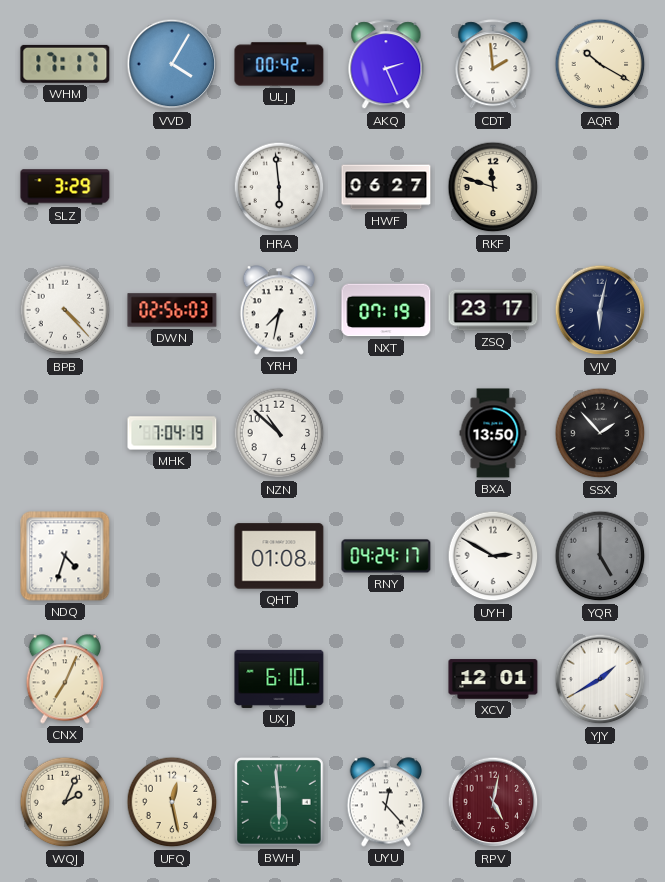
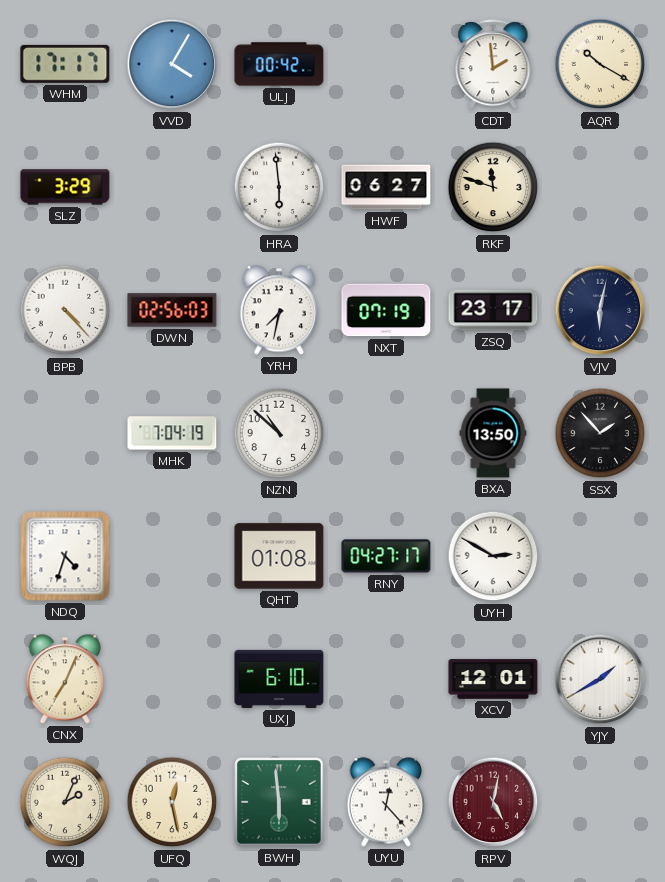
AKQ: 2:26 -> none (386, 65)
RNY: 04:24 -> 04:27 (386, 556)
YQR: 5:00 -> none (600, 556)
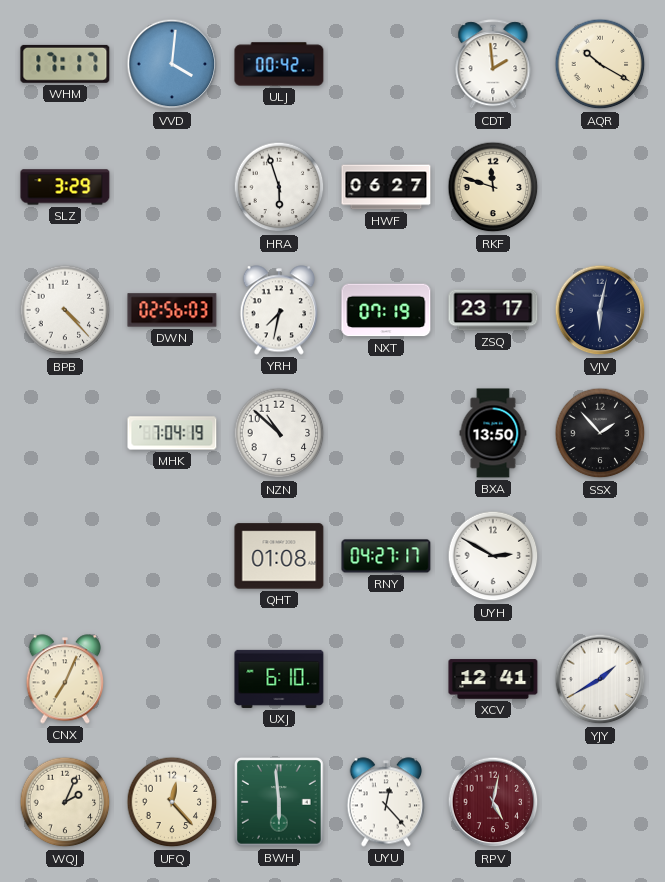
VVD: 4:05 -> 4:01 (172, 64)
HRA: 5:59 -> 5:57 (279, 187)
NDQ: 4:33 -> none (65, 556)
XCV: 12:01 -> 12:41 (493, 679)
UFQ: 12:28 -> 12:23 (172, 802)
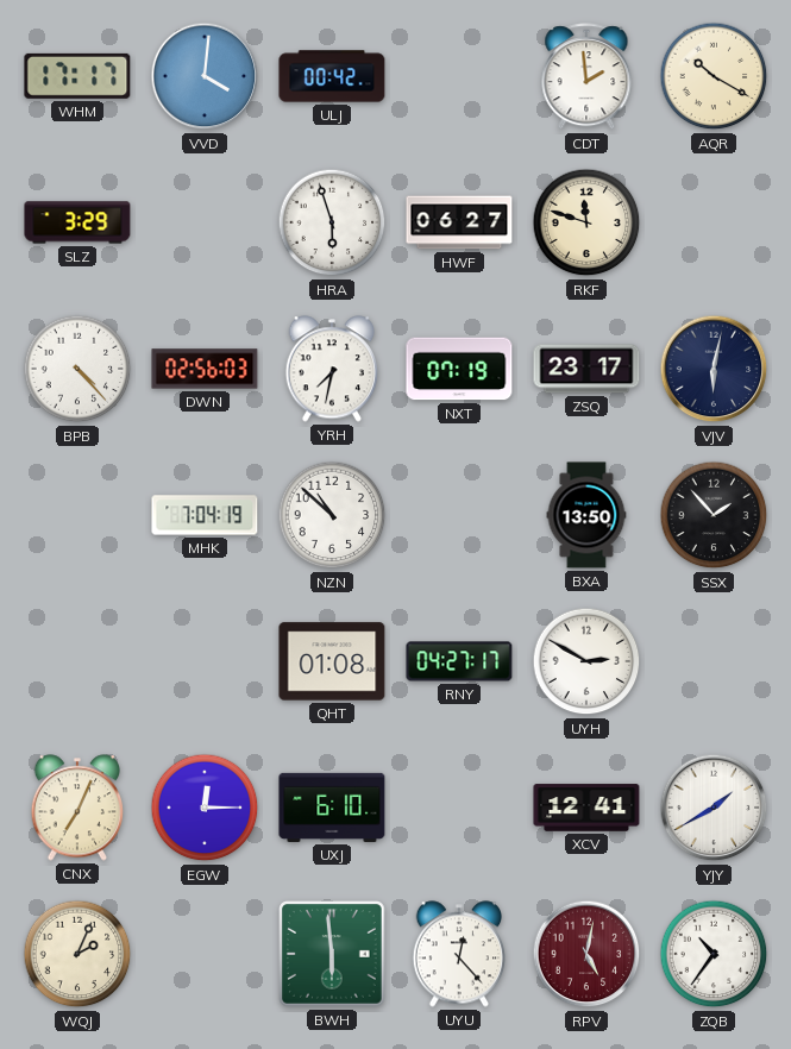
EGW: none -> 12:15 (205, 808)
UFQ: 12:23 -> none (172, 802)
ZQB: none -> 10:36 (714, 954)
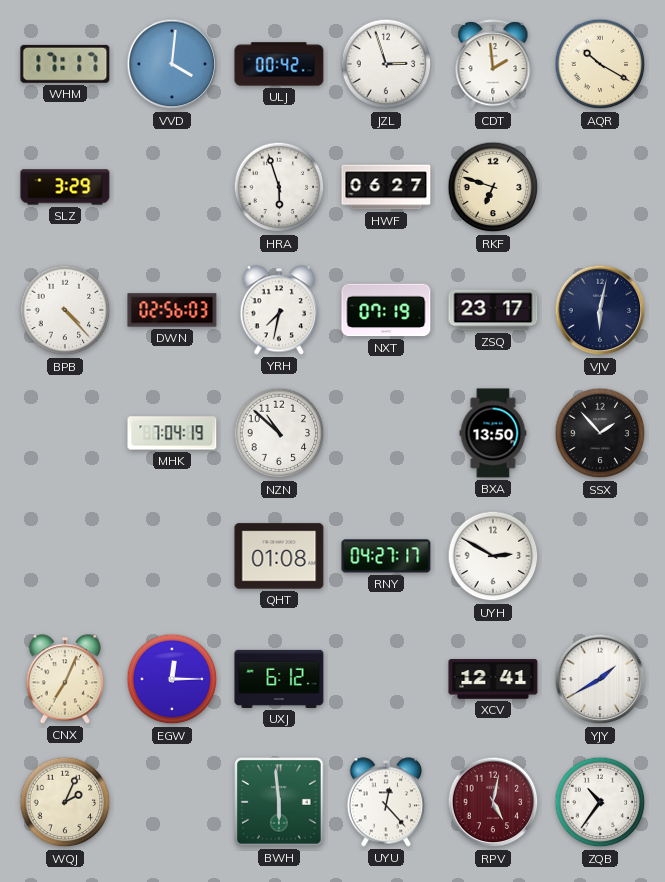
JZL: none -> 2:57 (386, 64)
RKF: 11:48 -> 6:48 (493, 187)
UXJ: 6:10 -> 6:12 (279, 679)
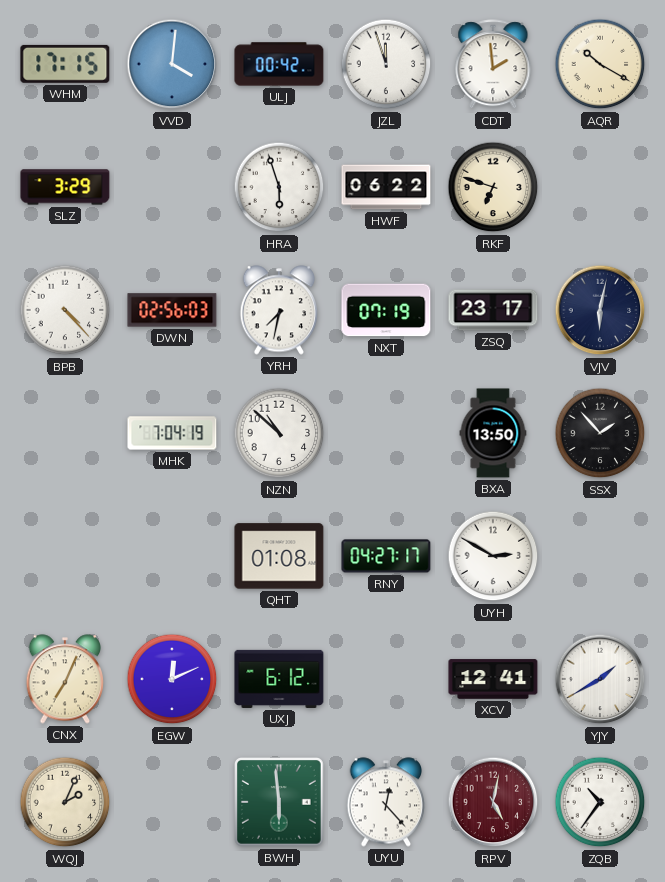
WHM: 17:17 -> 17:15 (65, 64)
JZL: 2:57 -> 11:57 (386, 64)
HWF: 06:27 -> 06:22 (386, 187)
EGW: 12:15 -> 12:11 (172, 679)
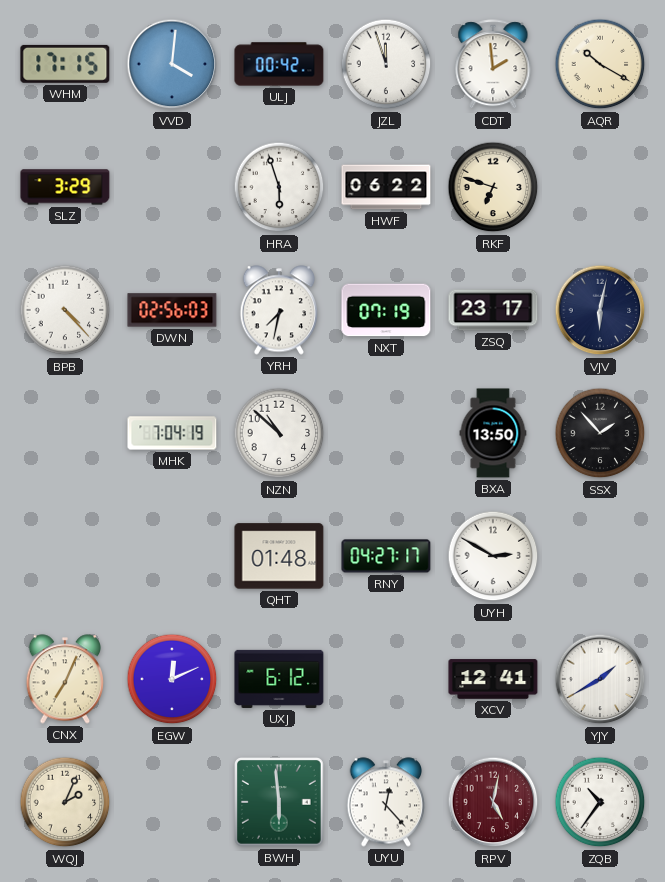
QHT: 01:08 -> 01:48 (279, 556)
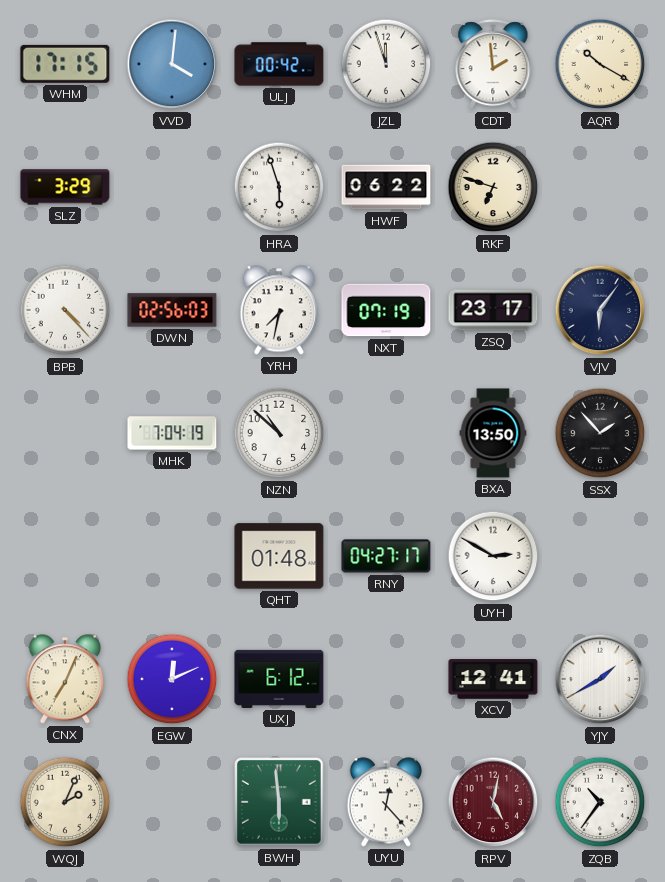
VJV: 6:02 -> 6:06 (600, 310)
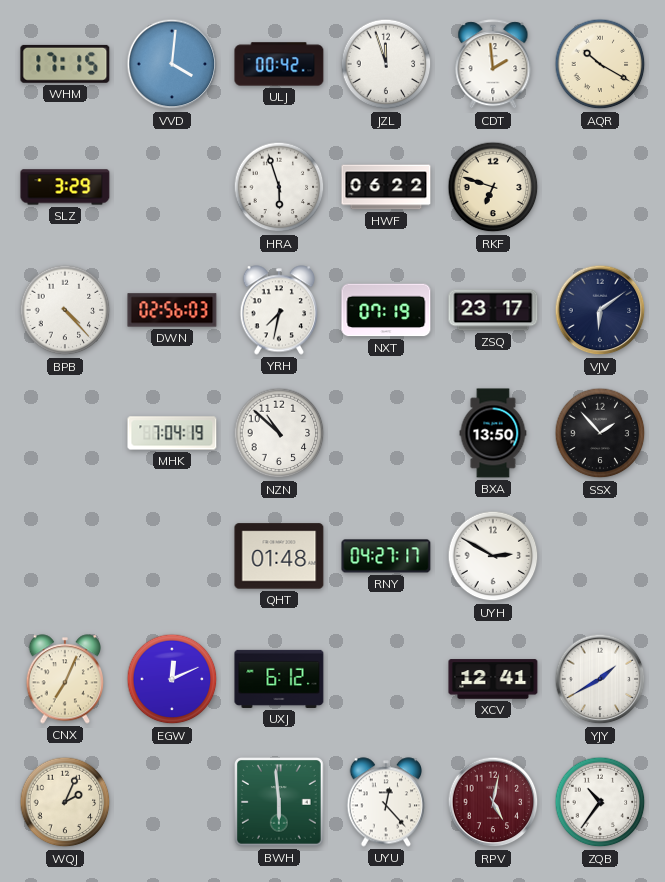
VJV: 6:06 -> 6:09 (600, 310)
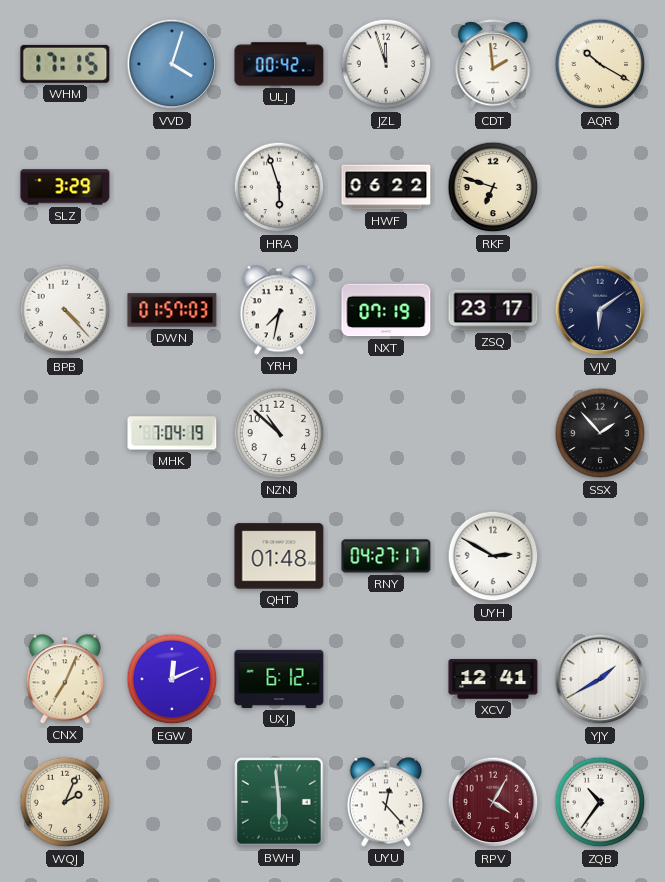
VVD: 4:01 -> 4:03 (172, 64)
DWN: 02:56 -> 01:57 (172, 310)
BXA: 13:50 -> none (493, 433)
RPV: 5:02 -> 4:05 (493, 802)
